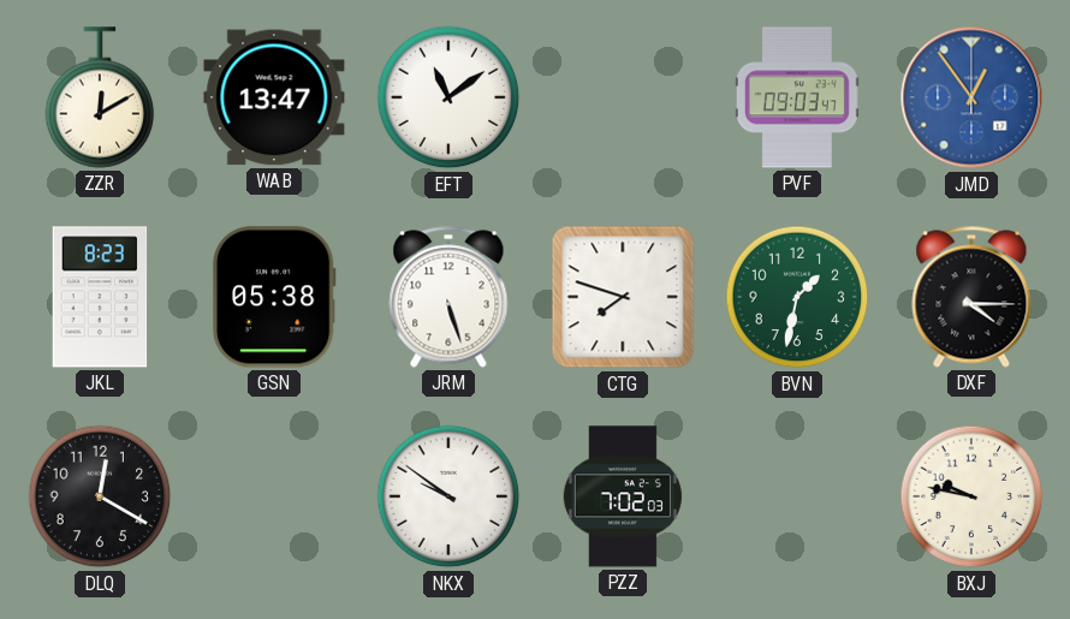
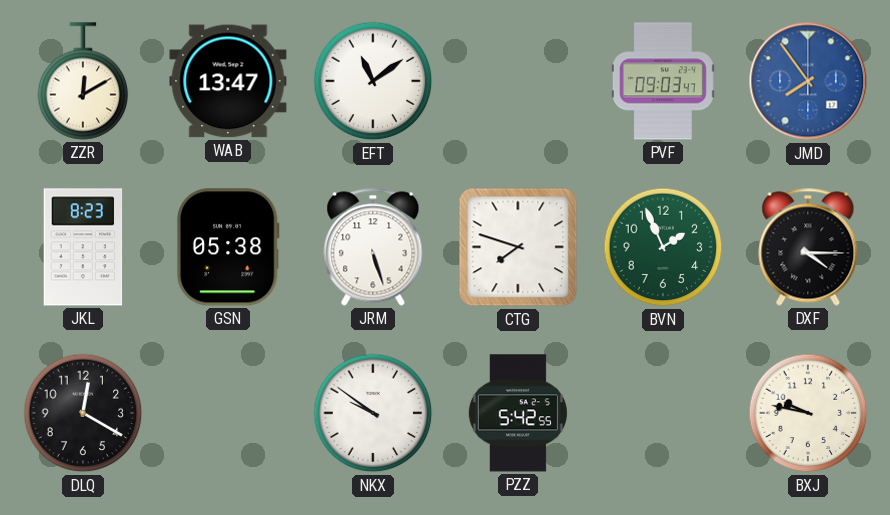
JMD: 12:54 -> 7:54 (808, 81)
BVN: 1:32 -> 1:56 (663, 247)
PZZ: 7:02 -> 5:42 (518, 413)
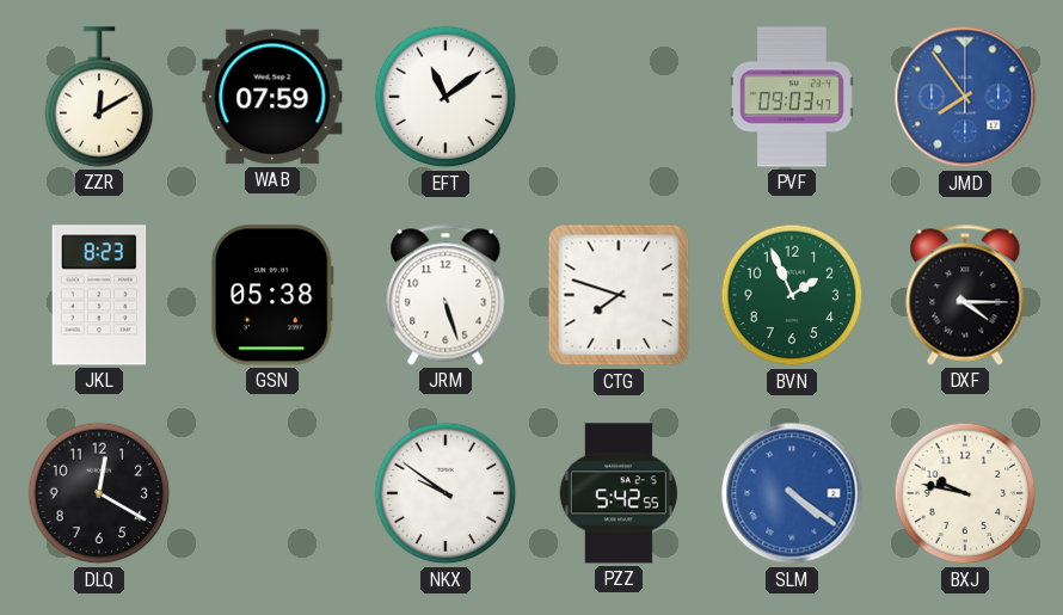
WAB: 13:47 -> 07:59 (272, 97)
SLM: none -> 4:21 (792, 493)
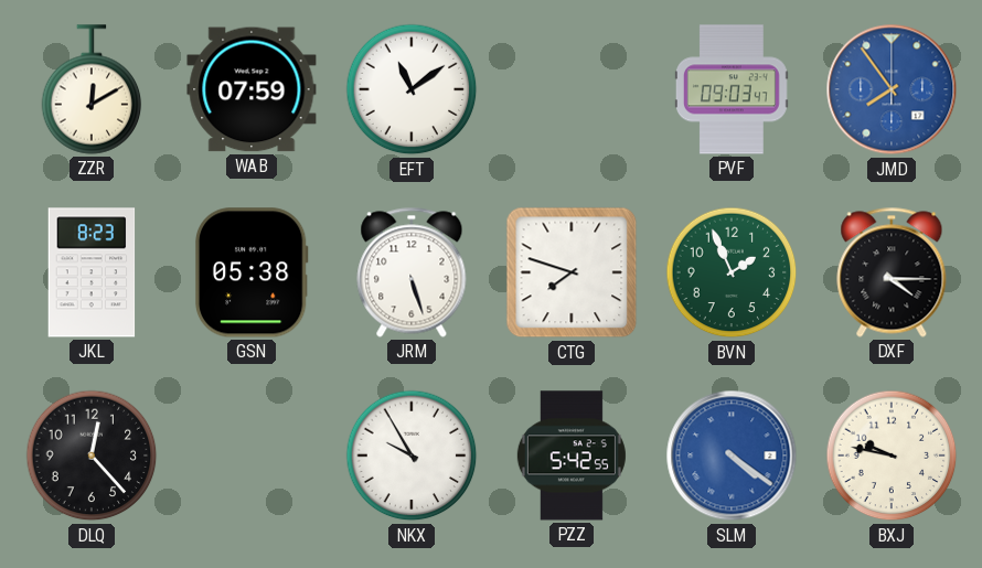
DLQ: 12:20 -> 12:23 (92, 456)
NKX: 9:51 -> 9:55 (412, 456)
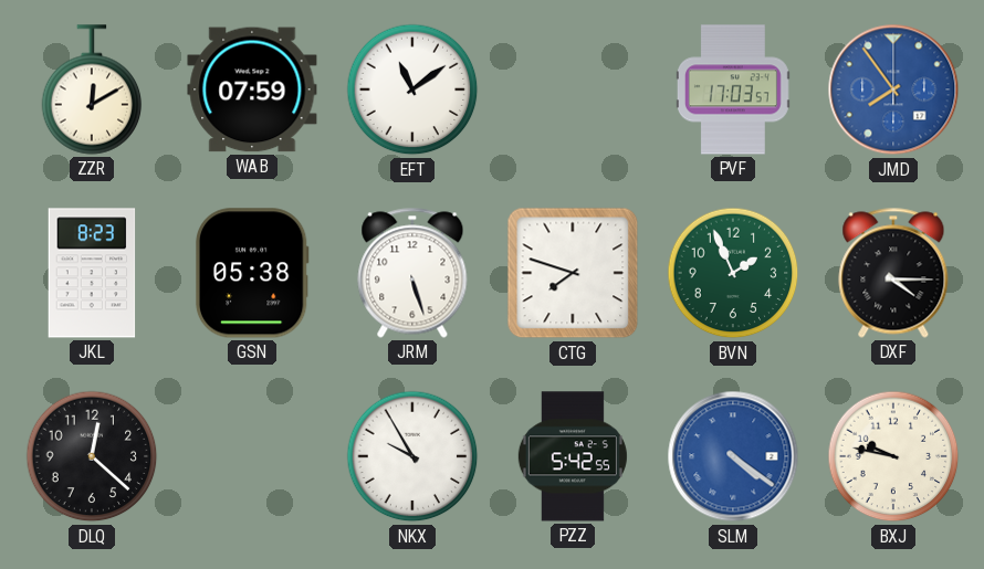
PVF: 09:03 -> 17:03 (733, 89)
DLQ: 12:23 -> 12:22 (92, 456)
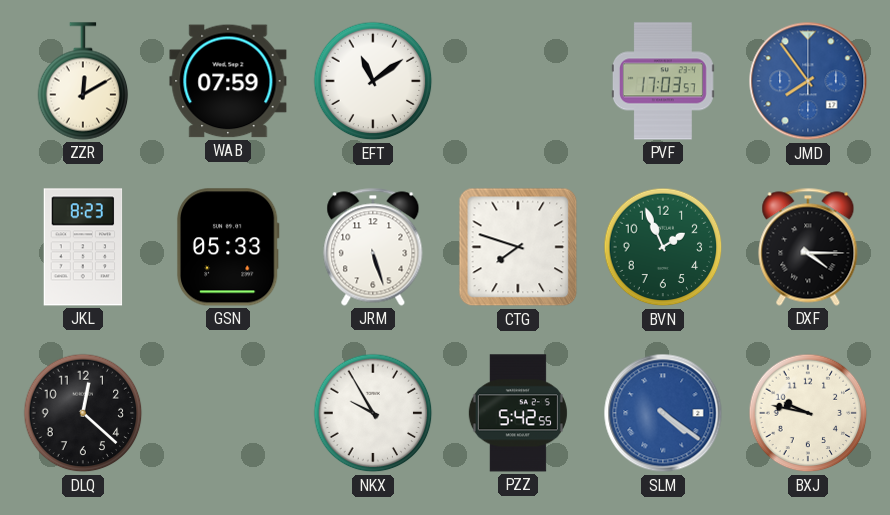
GSN: 05:38 -> 05:33 (228, 247)
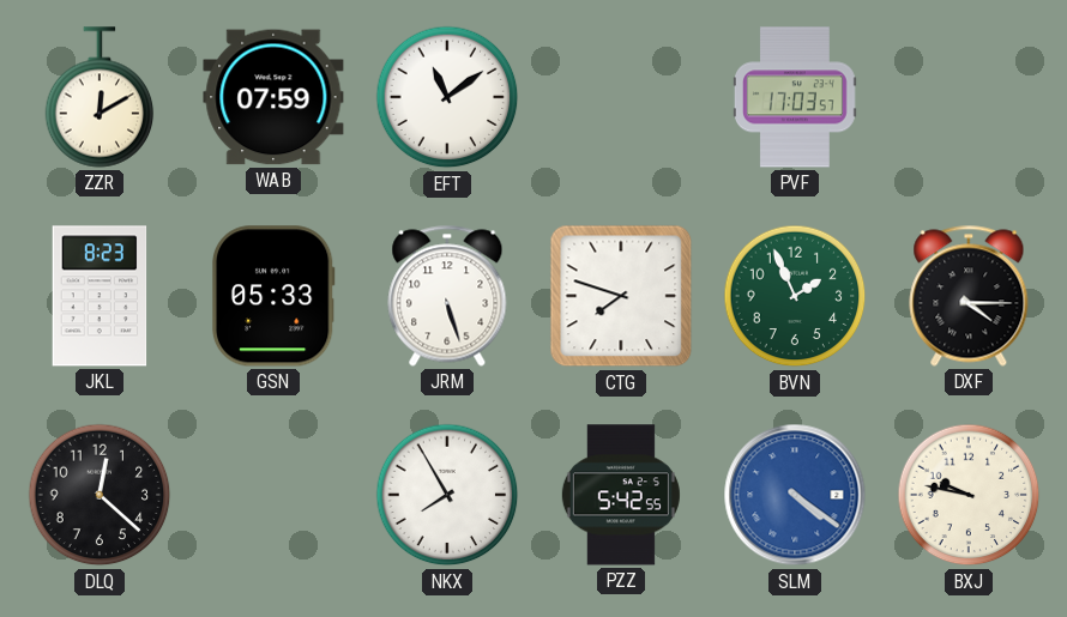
JMD: 7:54 -> none (808, 81)
NKX: 9:55 -> 7:55 (447, 495)
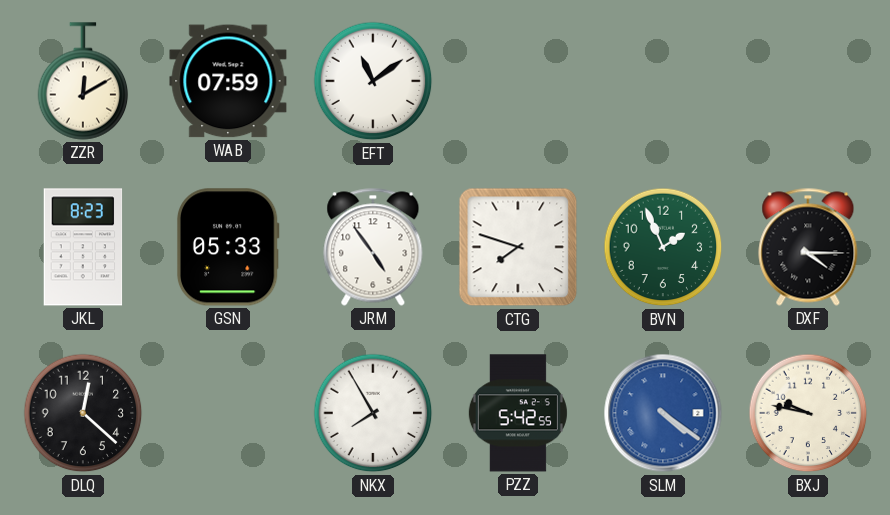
PVF: 17:03 -> none (795, 97)
JRM: 5:27 -> 4:54 (373, 247)
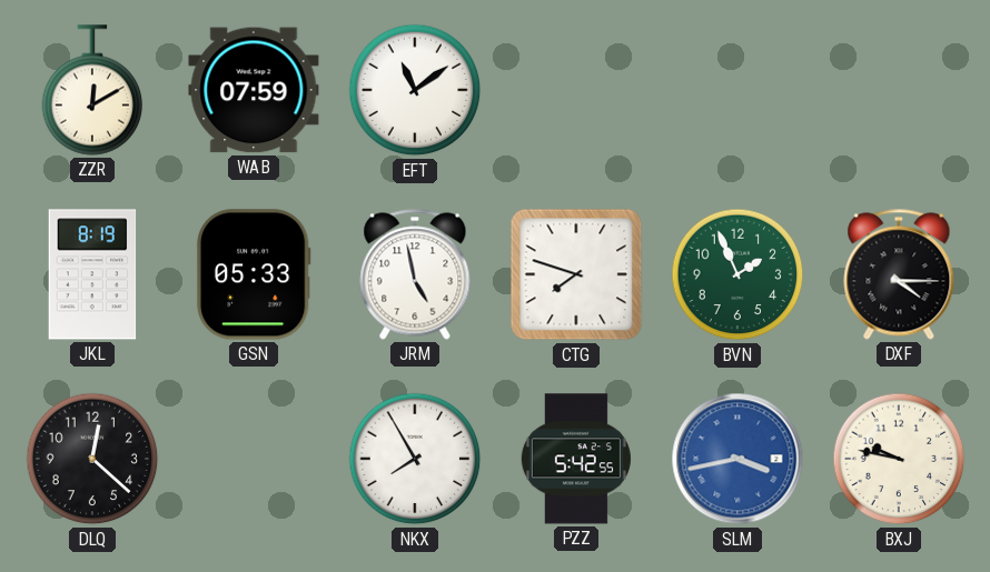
JKL: 8:23 -> 8:19 (92, 274)
JRM: 4:54 -> 4:58 (415, 274)
SLM: 4:21 -> 3:43 (737, 459)
